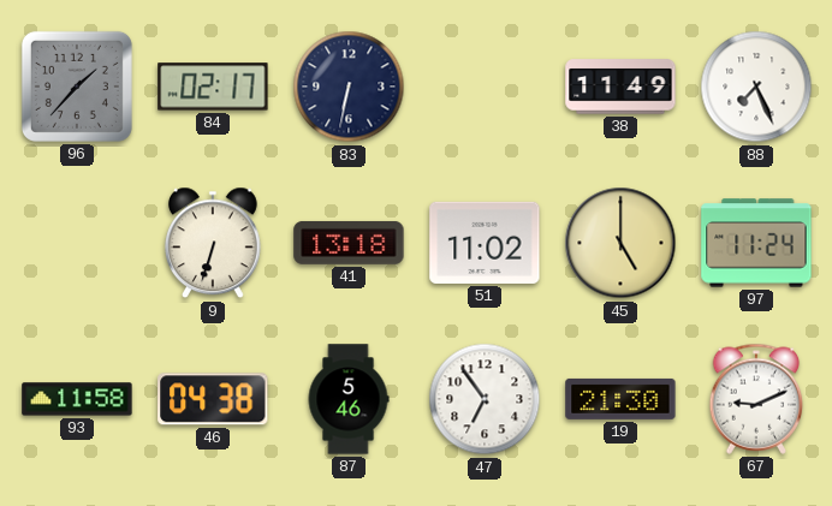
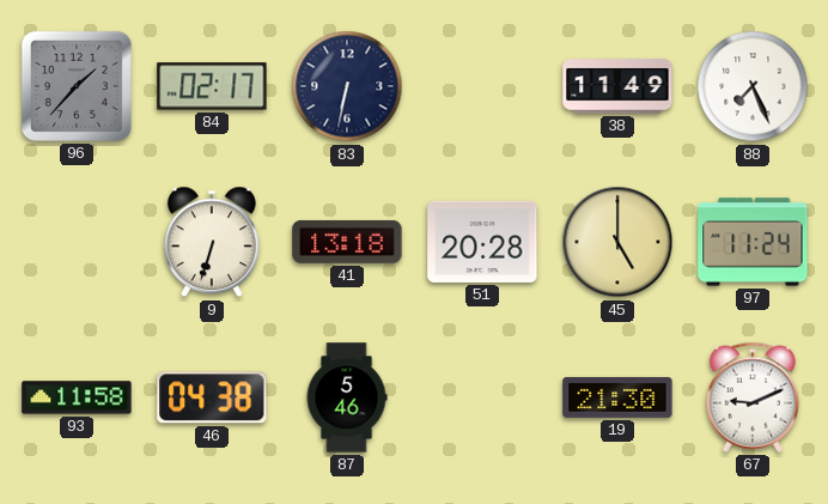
51: 11:02 -> 20:28 (482, 242)
47: 6:54 -> none (485, 399)
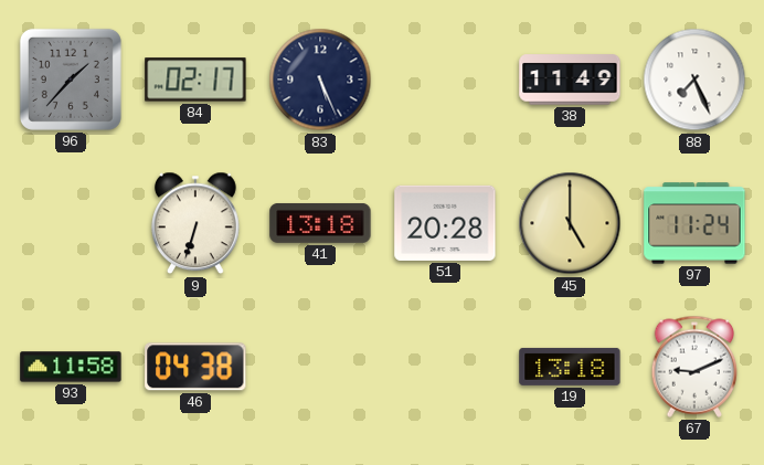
83: 6:32 -> 5:26 (320, 80)
87: 5:46 -> none (347, 397)
19: 21:30 -> 13:18 (570, 367)
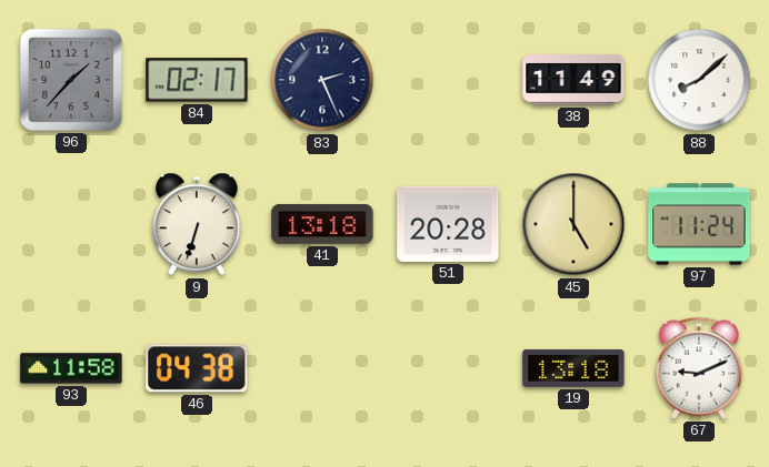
83: 5:26 -> 2:26 (322, 80)
88: 7:26 -> 8:08 (699, 80)
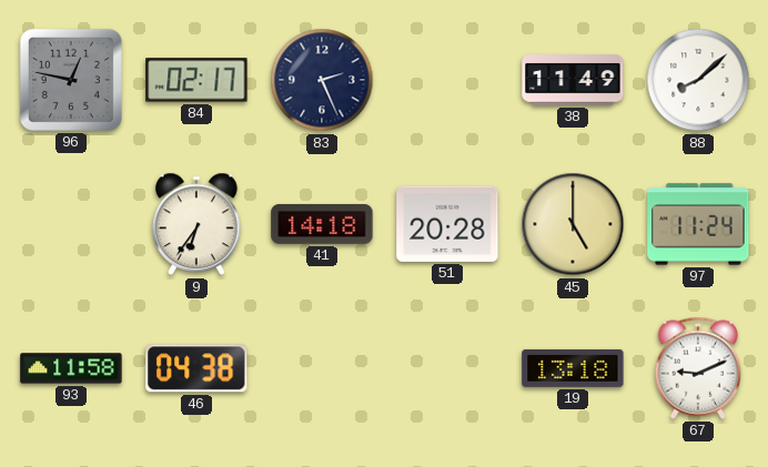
96: 1:37 -> 12:47 (71, 80)
9: 6:33 -> 6:36 (196, 224)
41: 13:18 -> 14:18 (322, 224)
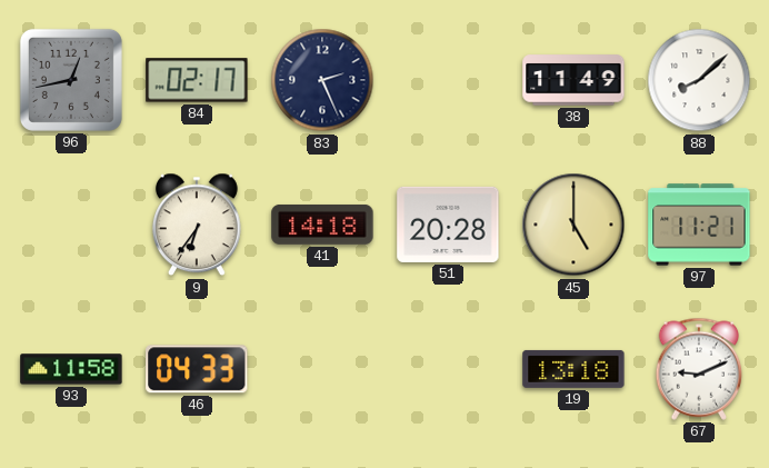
96: 12:47 -> 12:43 (71, 80)
97: 11:24 -> 11:21 (699, 225)
46: 04:38 -> 04:33 (197, 369)
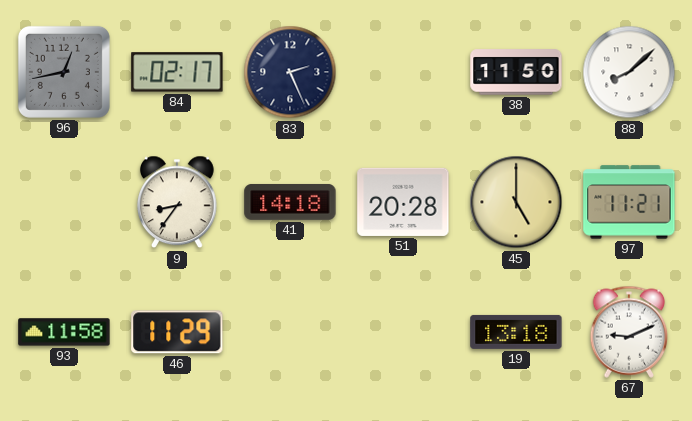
38: 11:49 -> 11:50 (516, 72)
9: 6:36 -> 8:36 (177, 202)
46: 04:33 -> 11:29 (177, 332)
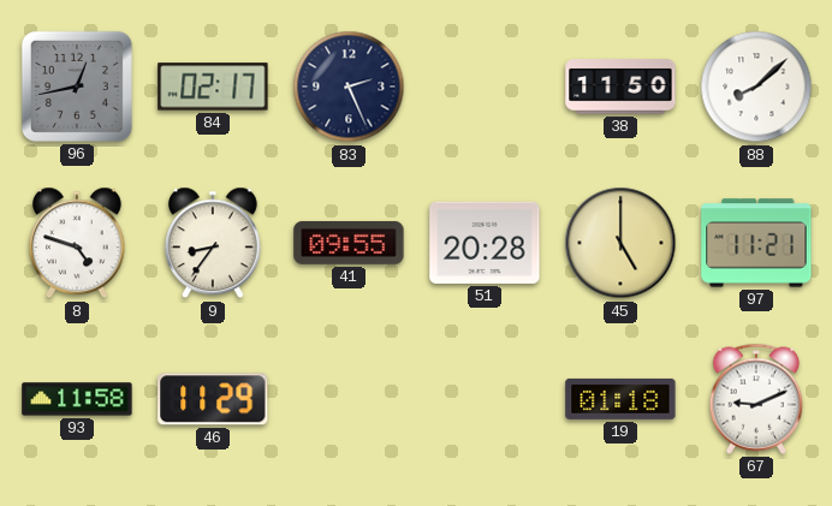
8: none -> 4:48 (77, 243)
41: 14:18 -> 09:55 (349, 243)
19: 13:18 -> 01:18 (620, 399)
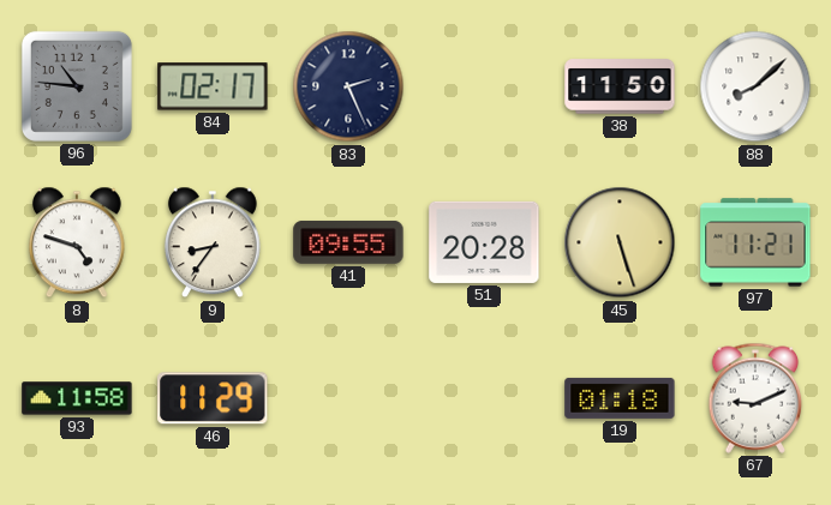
96: 12:43 -> 10:46 (77, 86)
45: 5:00 -> 5:27 (620, 242)
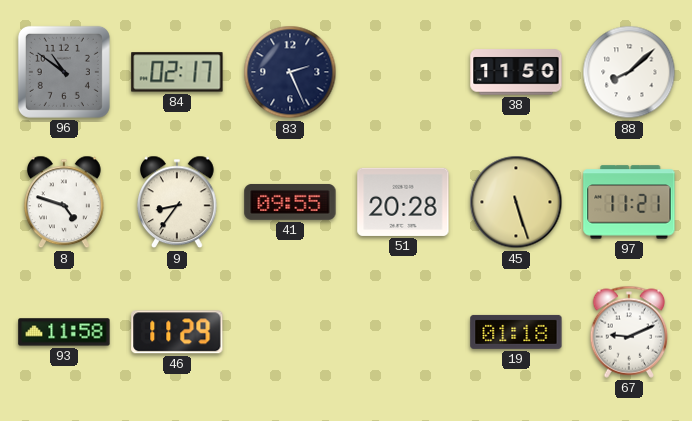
96: 10:46 -> 10:51 (64, 72)
